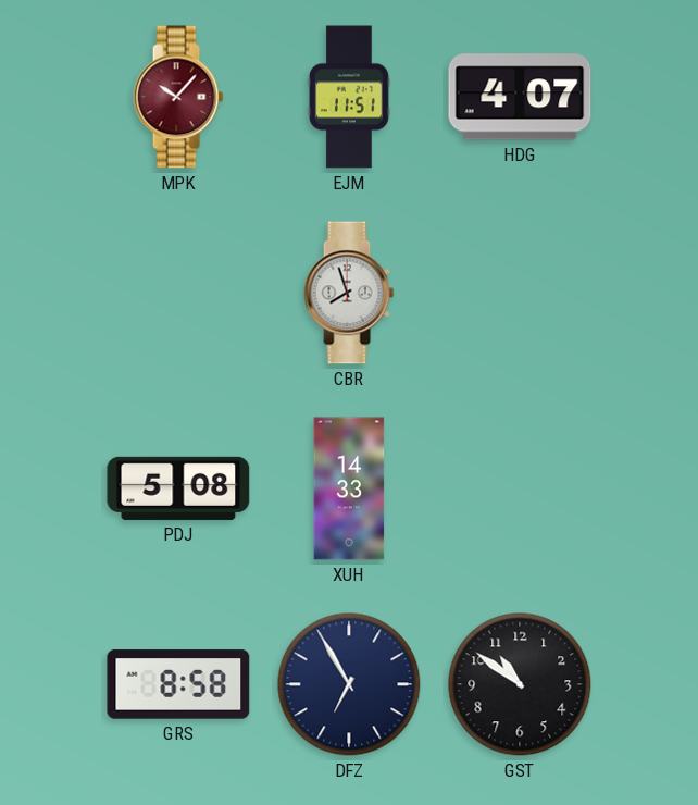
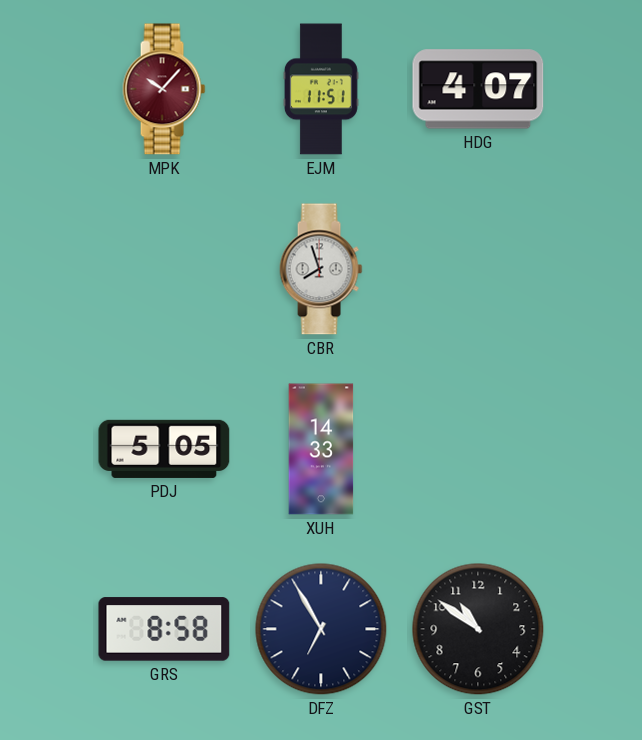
PDJ: 5:08 -> 5:05 (164, 449)
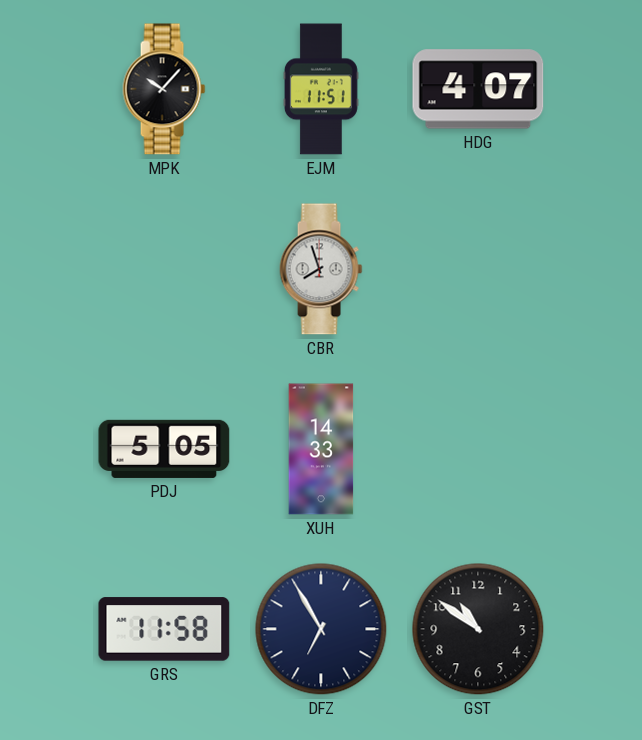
MPK dial: burgundy -> black (164, 89)
GRS: 8:58 -> 11:58 (164, 629)
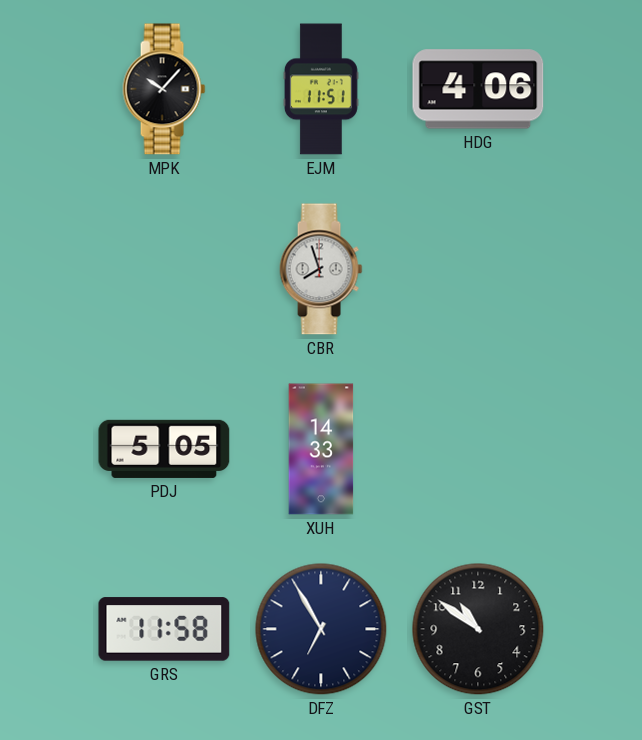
HDG: 4:07 -> 4:06 (478, 89)
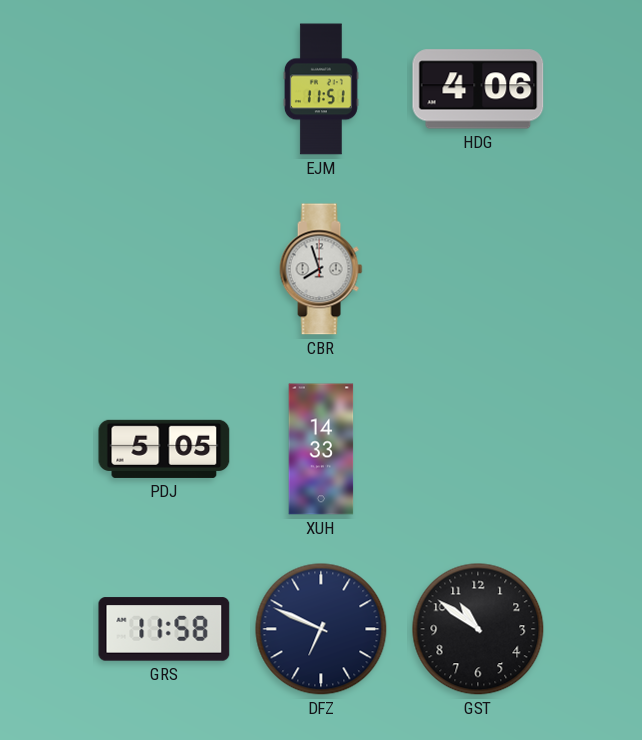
MPK: 10:07 -> none (164, 89)
DFZ: 6:55 -> 6:49 (321, 629)
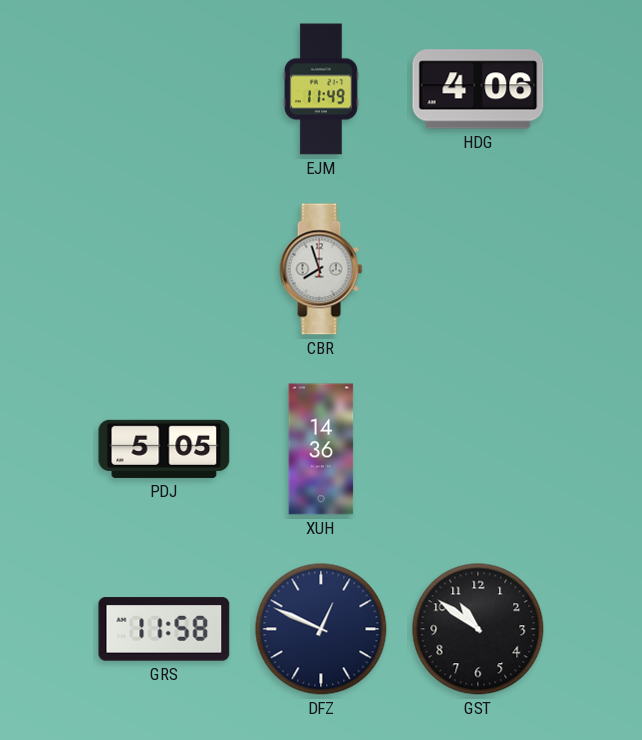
EJM: 11:51 -> 11:49 (321, 89)
XUH: 14:33 -> 14:36 (321, 449)
DFZ: 6:49 -> 12:49 (321, 629)
